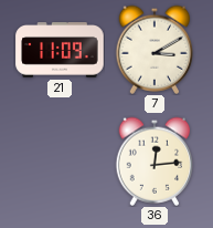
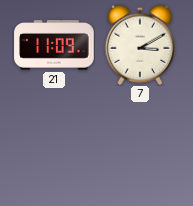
36: 12:14 -> none (155, 162)
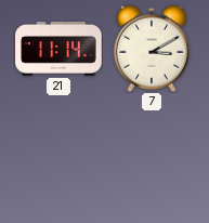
21: 11:09 -> 11:14 (58, 49)
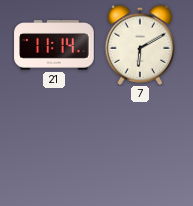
7: 3:10 -> 6:10 (140, 45)
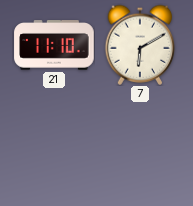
21: 11:14 -> 11:10 (54, 45)
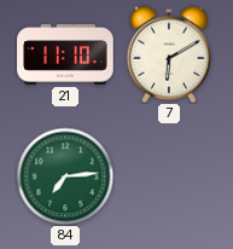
84: none -> 7:14 (65, 176)
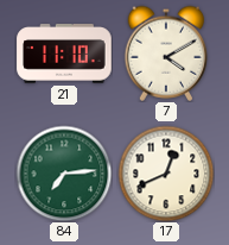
7: 6:10 -> 4:10 (166, 54)
17: none -> 12:41 (166, 174)
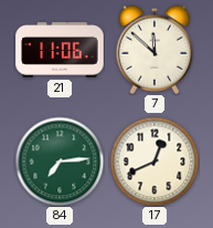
21: 11:10 -> 11:06 (60, 50)
7: 4:10 -> 11:52 (155, 50)
